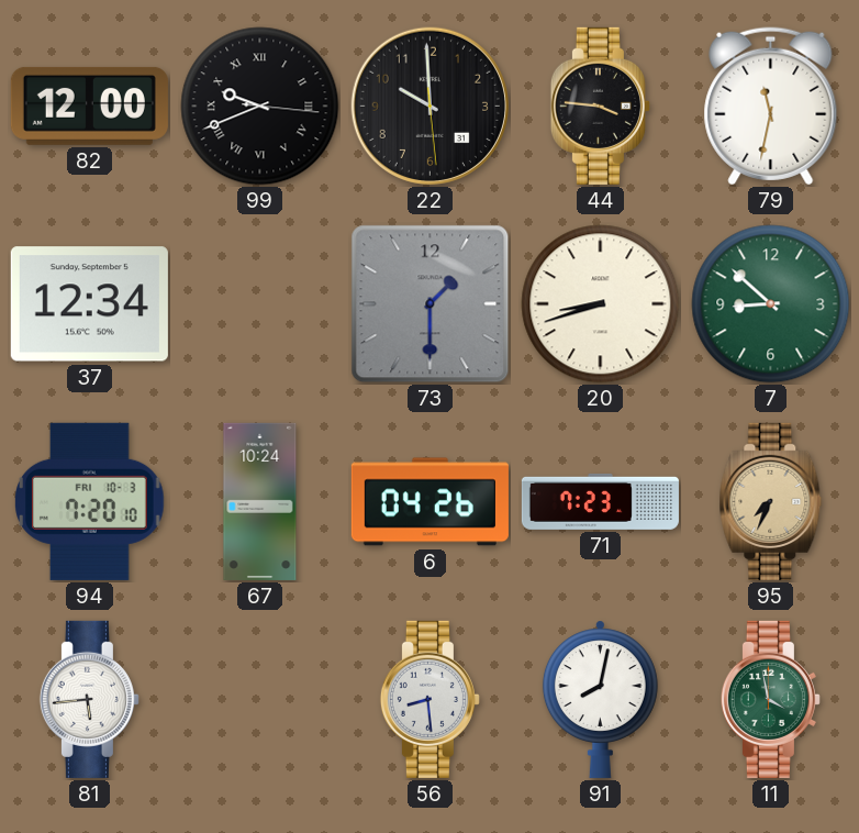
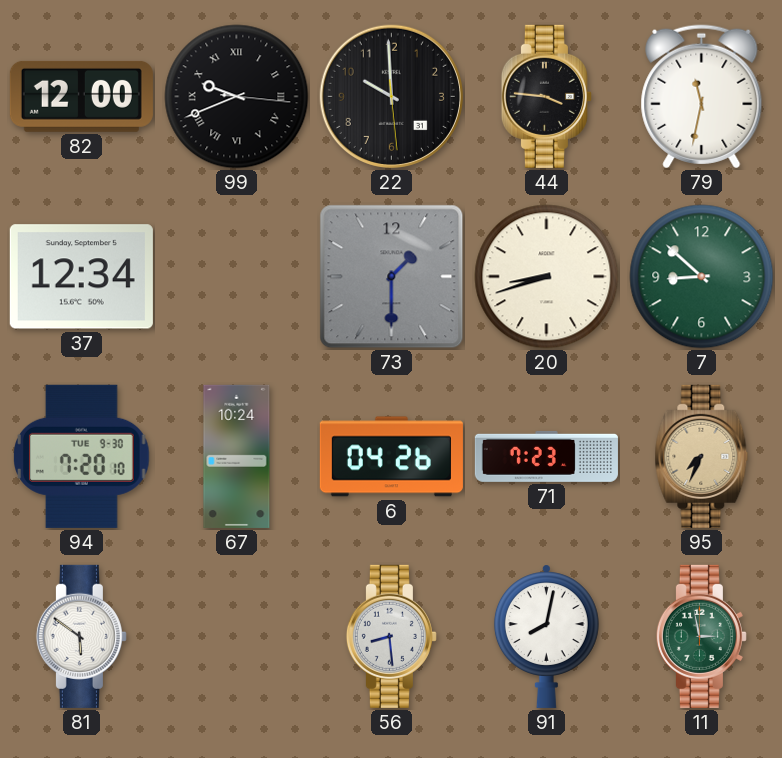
94 date: FRI 10-3 -> TUE 9-30 (82, 456)
81: 5:44 -> 5:51 (81, 636)
11: 3:58 -> 2:58 (701, 636)
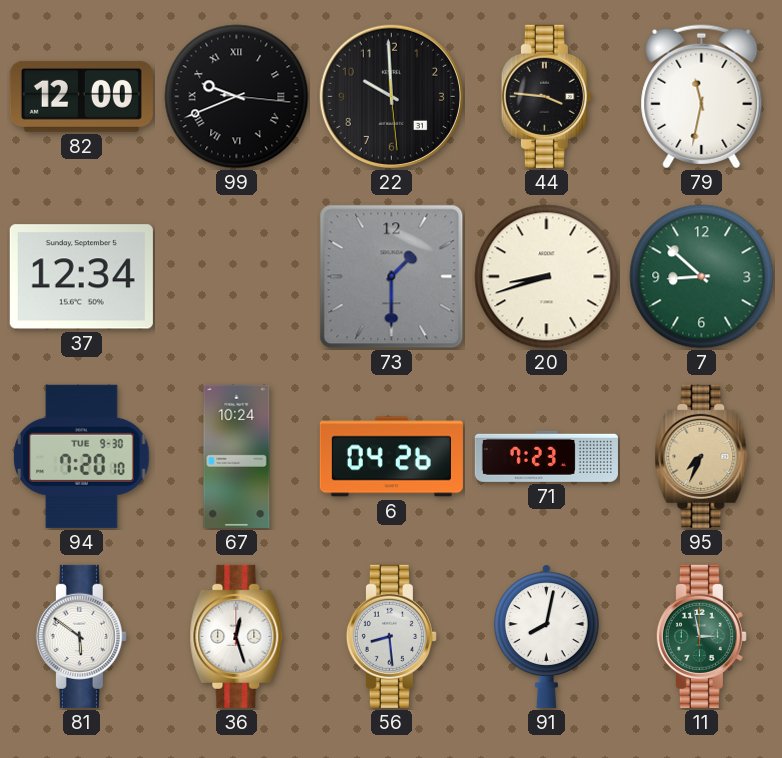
36: none -> 12:27 (237, 636)
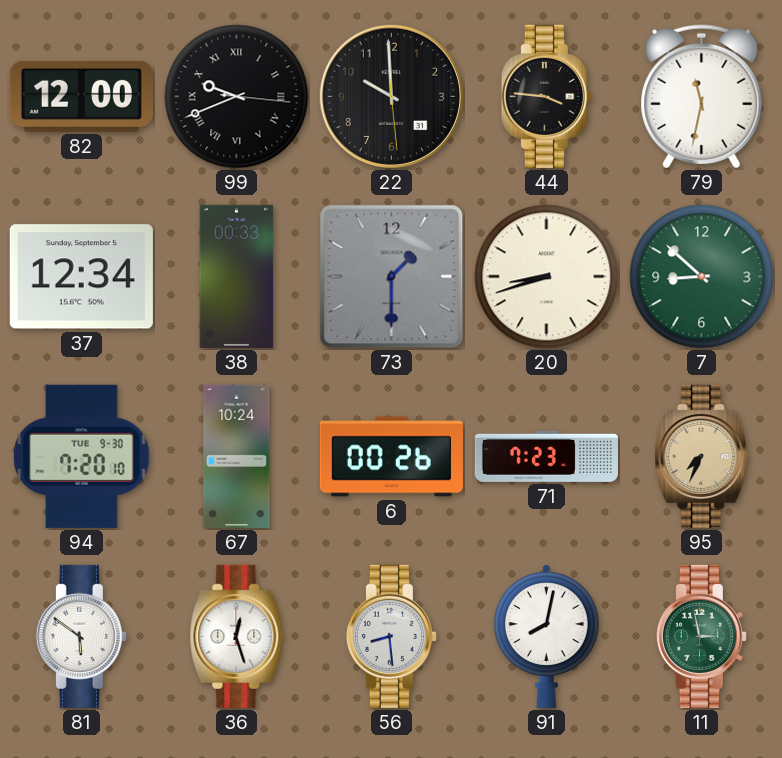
38: none -> 00:33 (237, 276)
6: 04:26 -> 00:26 (391, 457)
